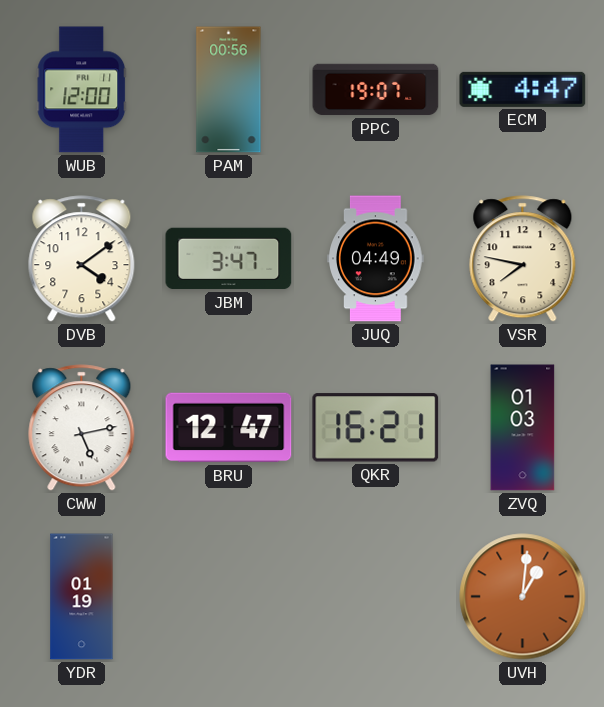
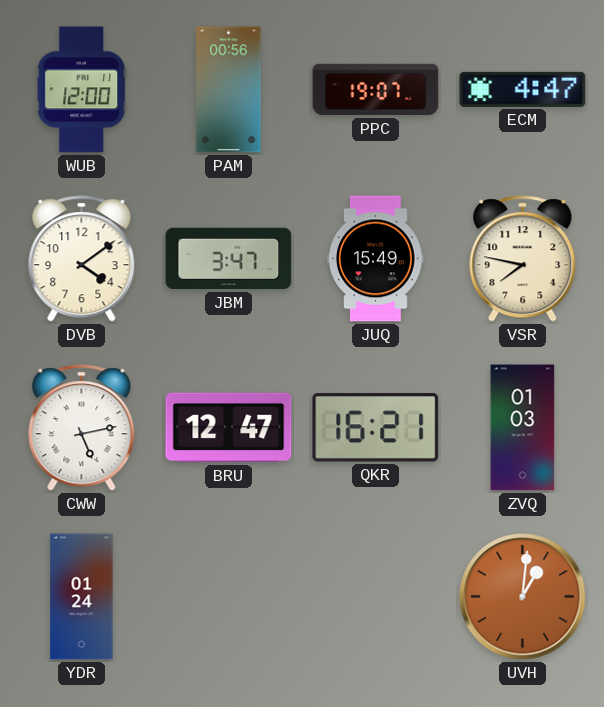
JUQ: 04:49 -> 15:49 (376, 259)
YDR: 01:19 -> 01:24 (82, 597)
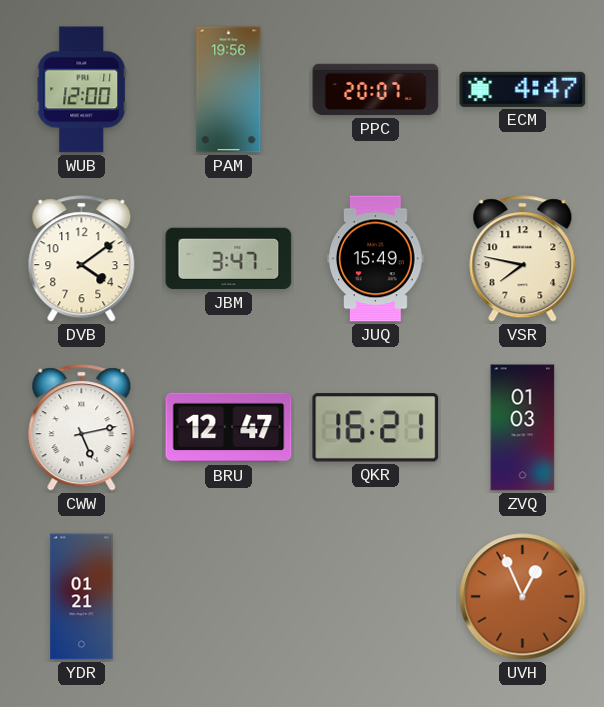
PAM: 00:56 -> 19:56 (229, 90)
PPC: 19:07 -> 20:07 (376, 90)
YDR: 01:24 -> 01:21 (82, 597)
UVH: 1:01 -> 12:56 (523, 597)
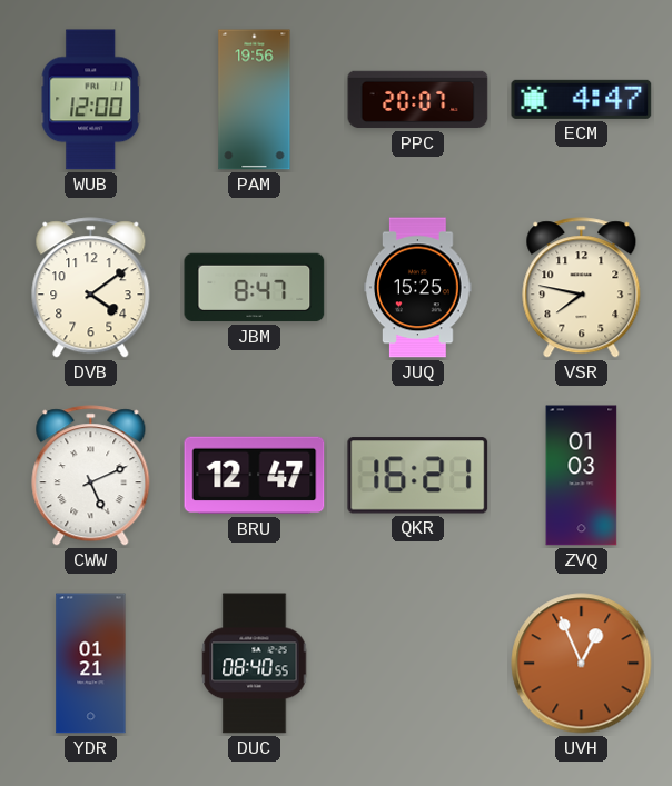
JBM: 3:47 -> 8:47 (255, 288)
JUQ: 15:49 -> 15:25 (418, 288)
CWW: 5:13 -> 5:11 (91, 476)
DUC: none -> 08:40 (255, 664)
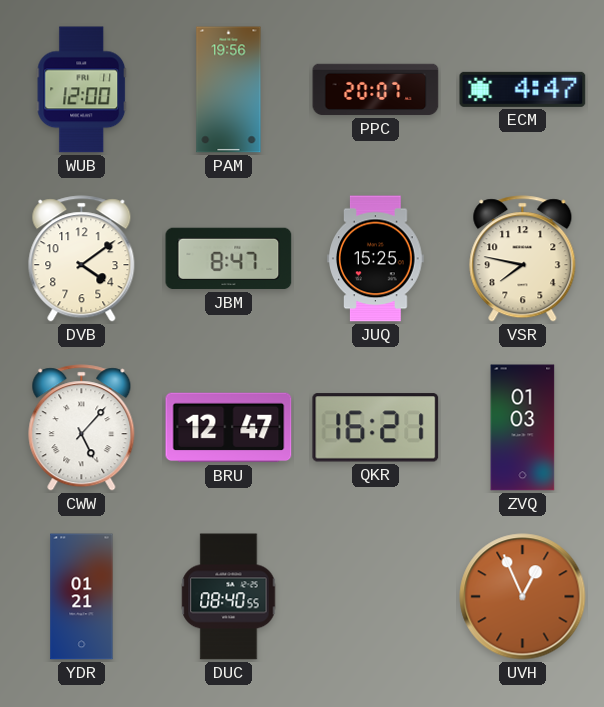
CWW: 5:11 -> 5:07 (82, 428)
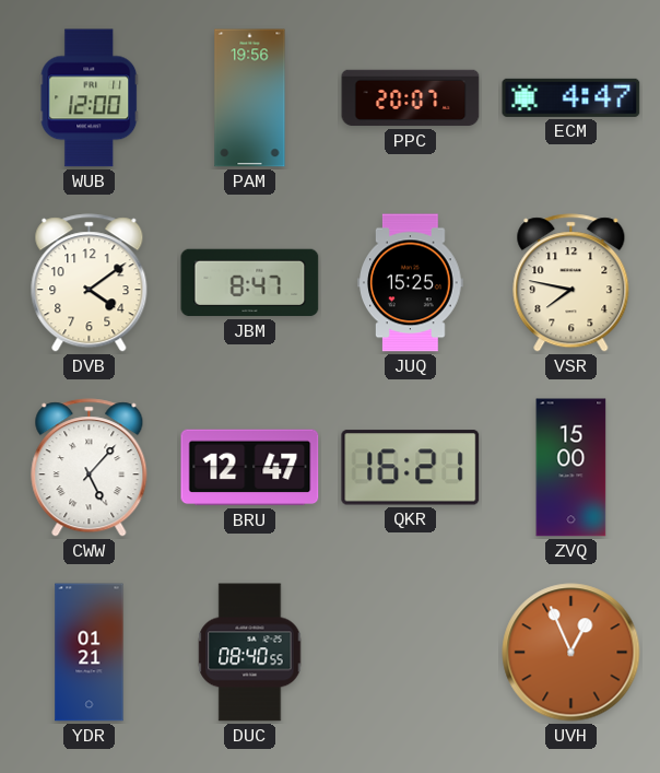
ZVQ: 01:03 -> 15:00 (571, 468)
